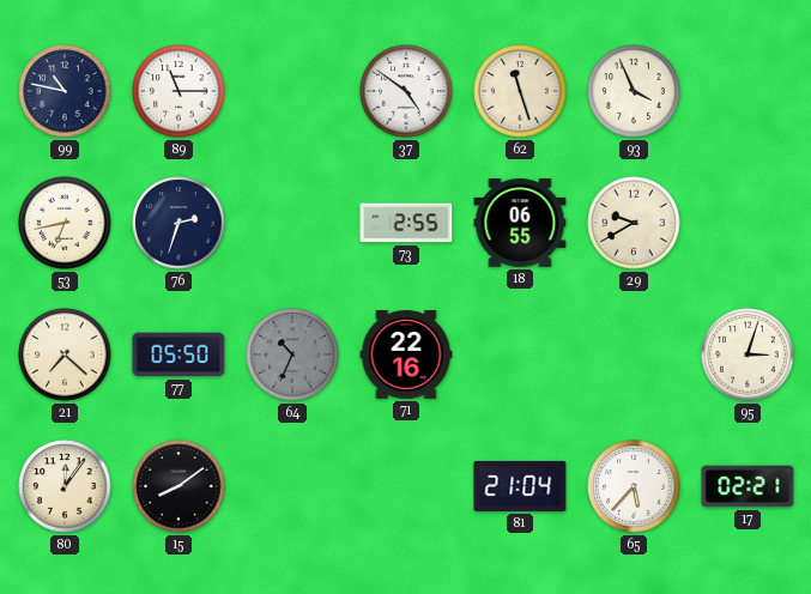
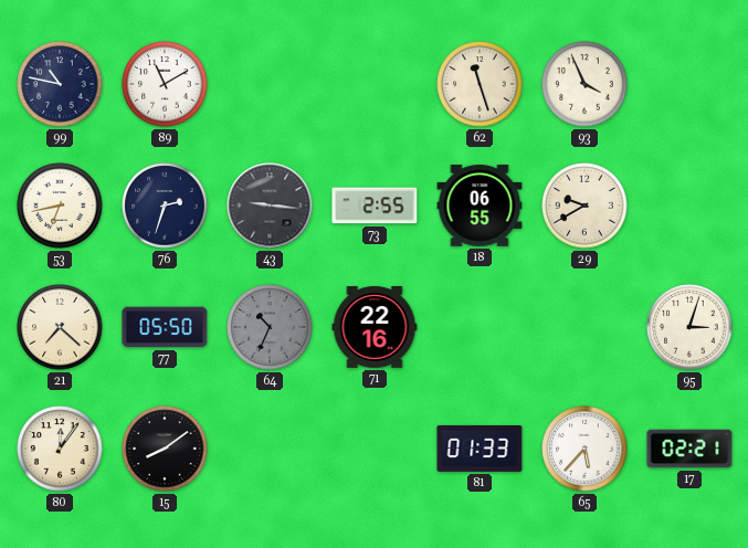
89: 11:15 -> 11:10 (165, 84)
37: 4:51 -> none (406, 91)
43: none -> 9:16 (270, 205)
81: 21:04 -> 01:33 (480, 449)
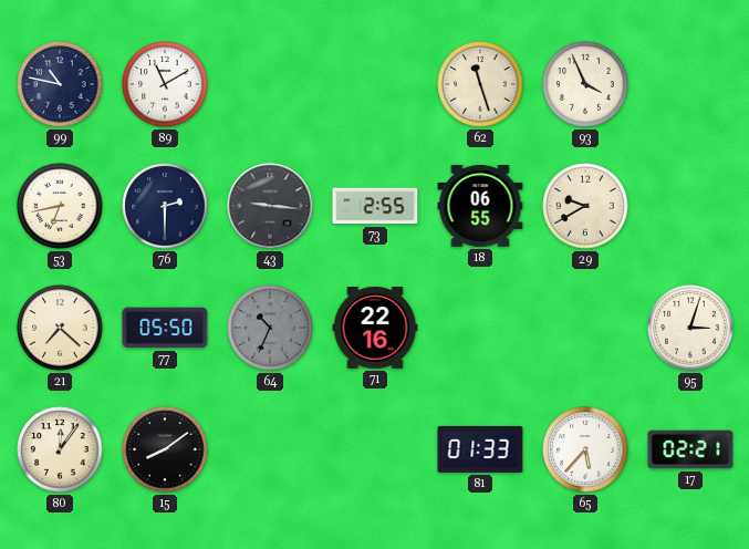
76: 2:33 -> 2:30 (165, 206)
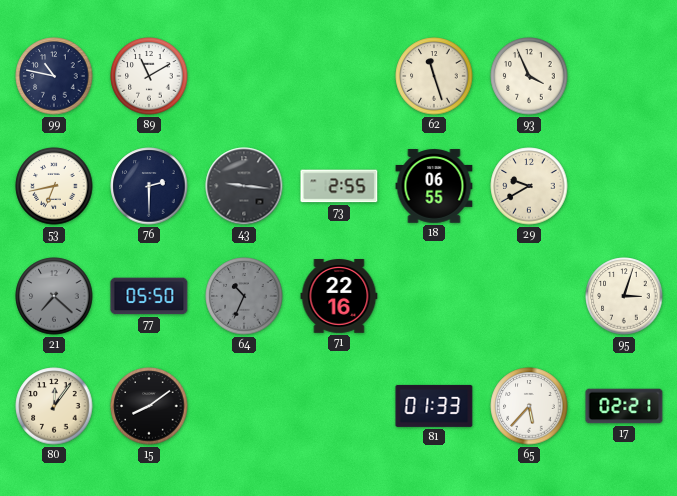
21 dial: cream -> grey (54, 296)
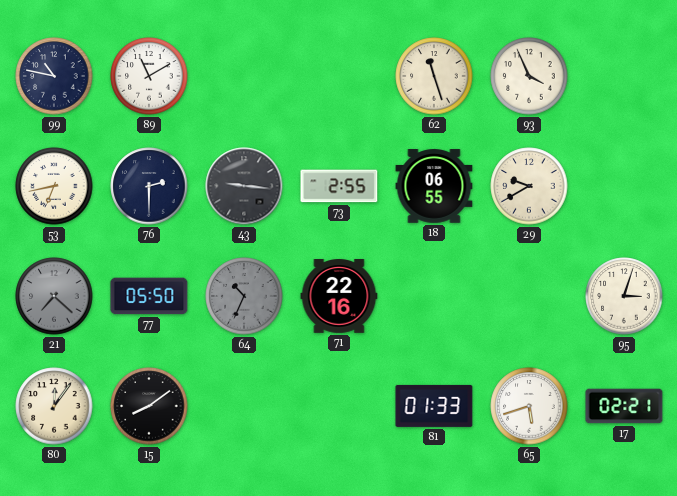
65: 5:37 -> 5:42 (529, 406)
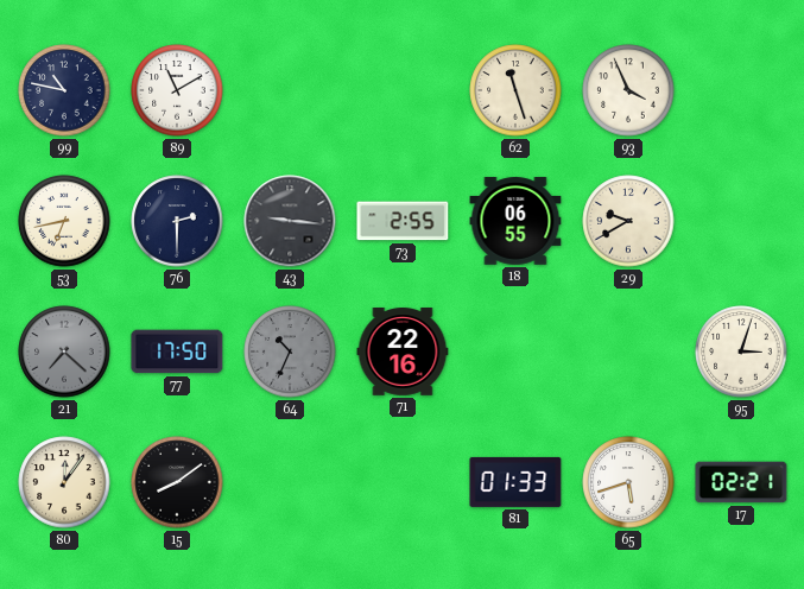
77: 05:50 -> 17:50 (177, 351)
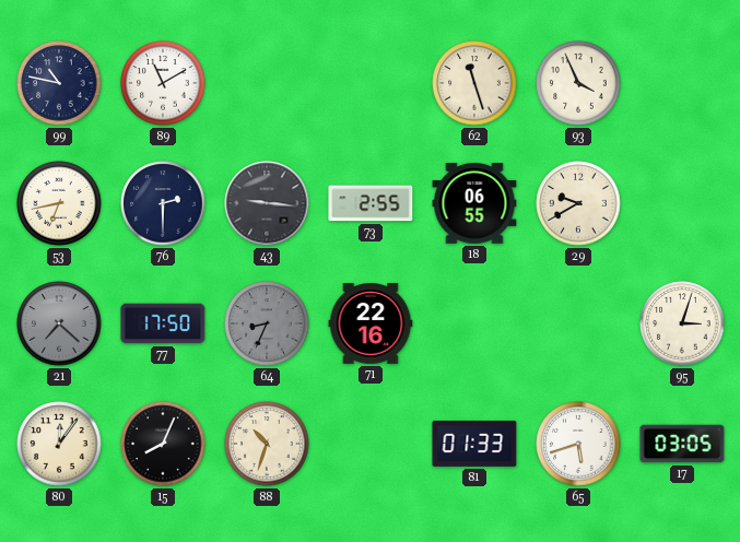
64: 10:34 -> 8:34 (267, 323)
15: 8:09 -> 8:04 (163, 444)
88: none -> 10:33 (267, 444)
17: 02:21 -> 03:05 (682, 444)
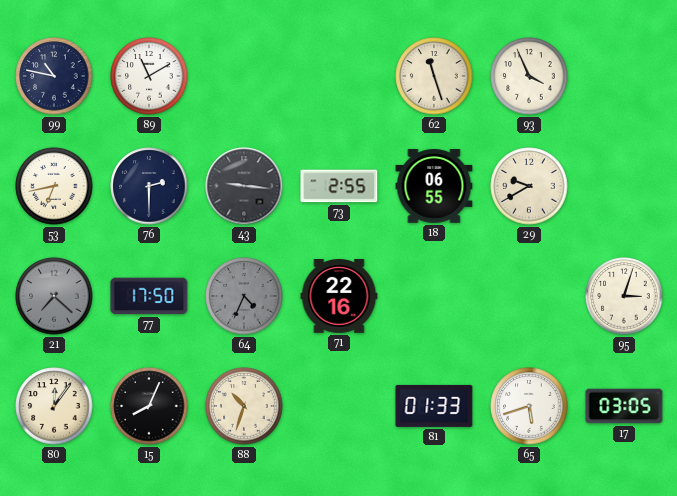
64: 8:34 -> 4:34 (244, 296)
